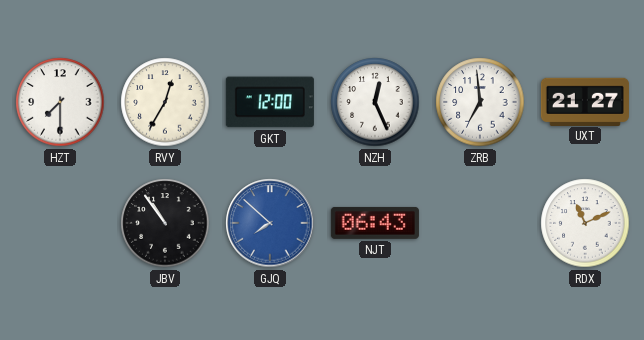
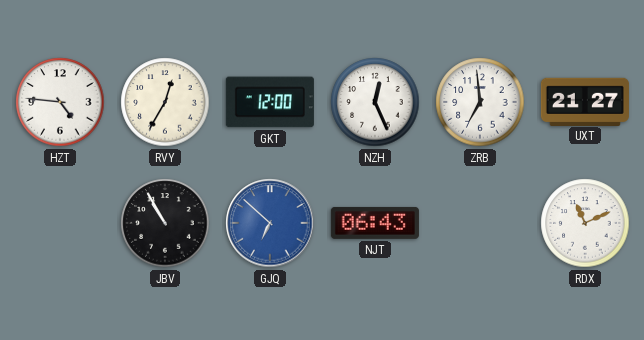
HZT: 7:30 -> 4:46 (60, 102)
JBV: 10:54 -> 10:55 (165, 223)
GJQ: 7:52 -> 6:52 (270, 223)
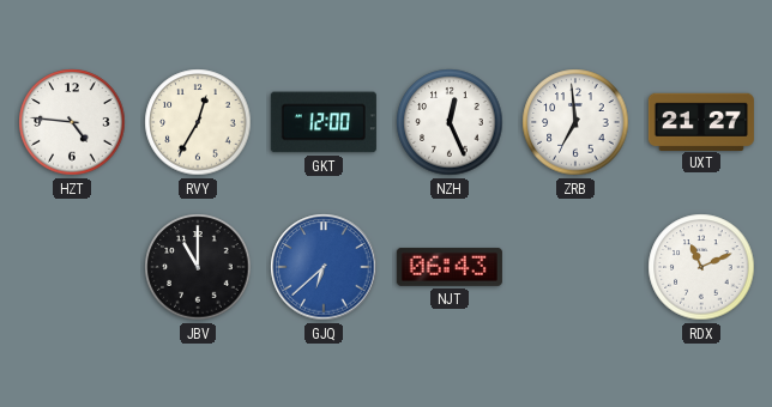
JBV: 10:55 -> 11:00 (198, 267)
GJQ: 6:52 -> 6:38 (324, 267)
